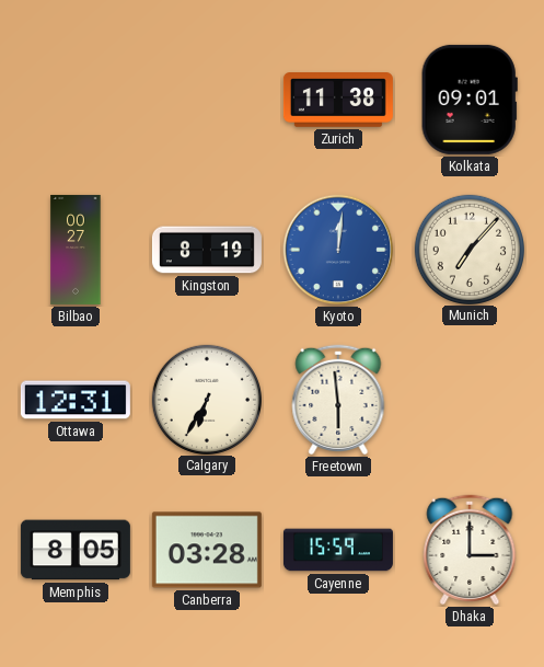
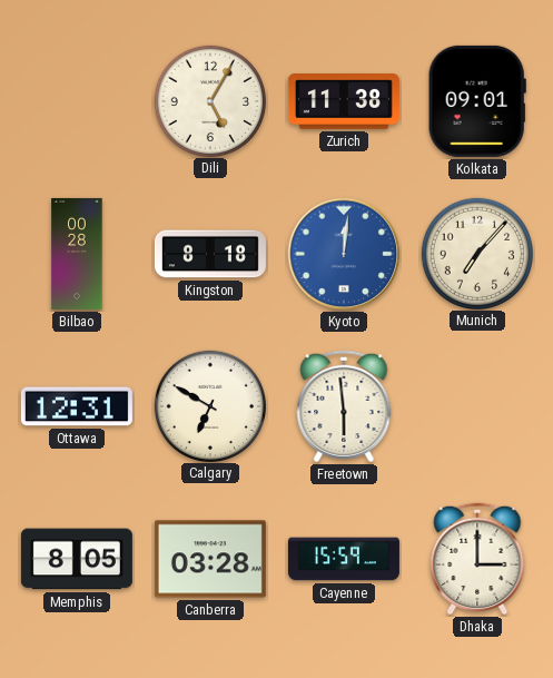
Dili: none -> 5:05 (209, 100)
Bilbao: 00:27 -> 00:28 (77, 254)
Kingston: 8:19 -> 8:18 (210, 254)
Calgary: 6:35 -> 6:50 (209, 405)
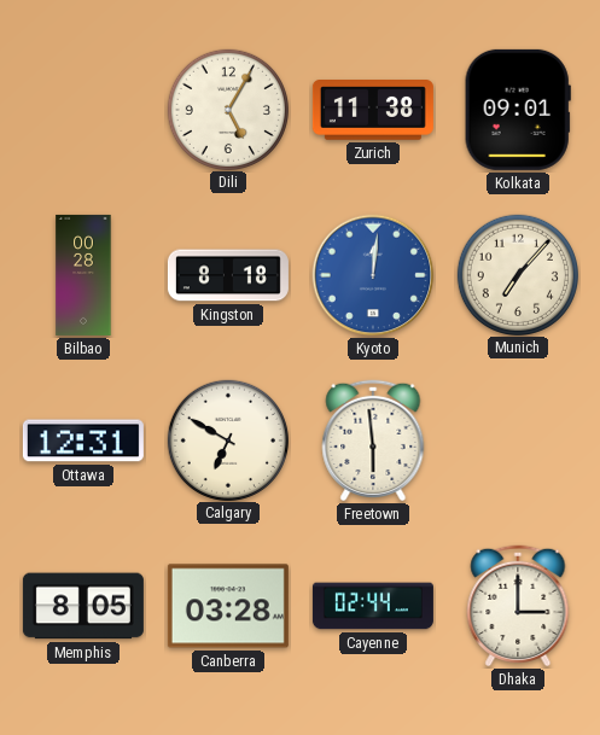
Cayenne: 15:59 -> 02:44 (373, 606)
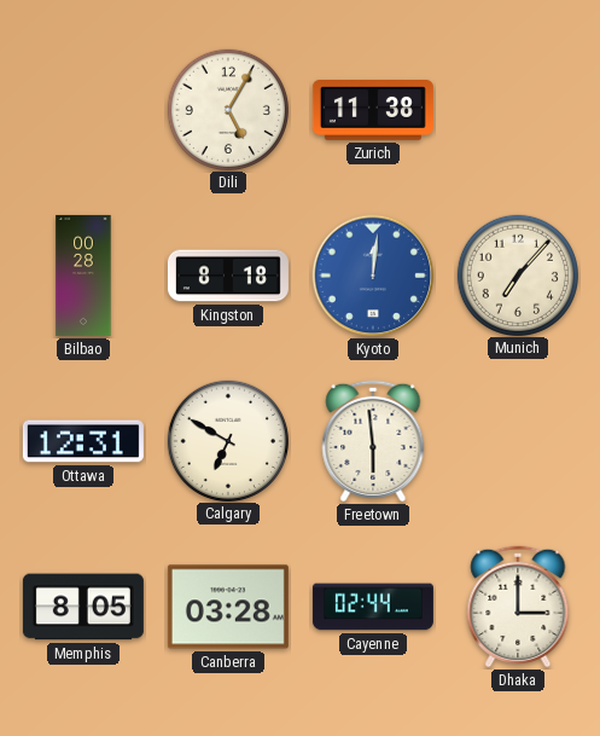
Kolkata: 09:01 -> none (518, 110)
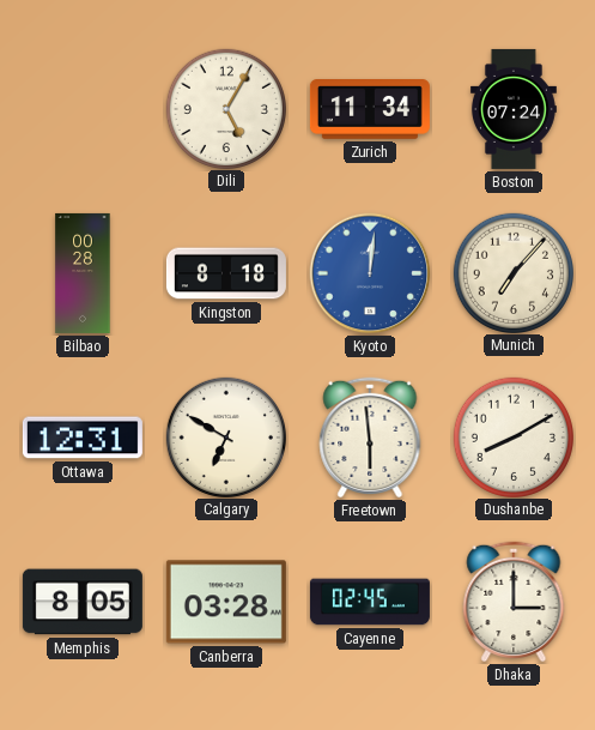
Zurich: 11:38 -> 11:34 (370, 110)
Boston: none -> 07:24 (514, 109)
Dushanbe: none -> 8:10 (512, 436)
Cayenne: 02:44 -> 02:45 (370, 602)
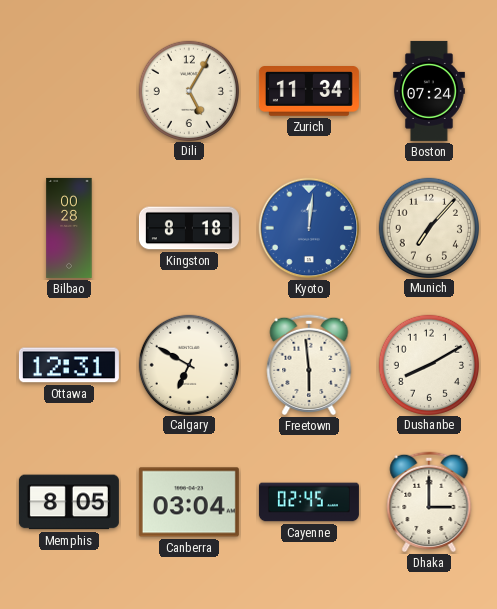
Canberra: 03:28 -> 03:04 (189, 502)
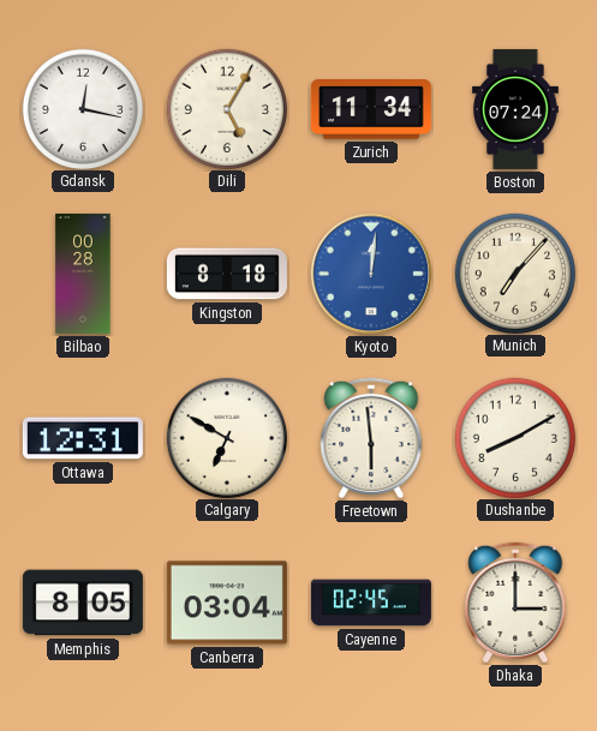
Gdansk: none -> 12:17 (82, 108)
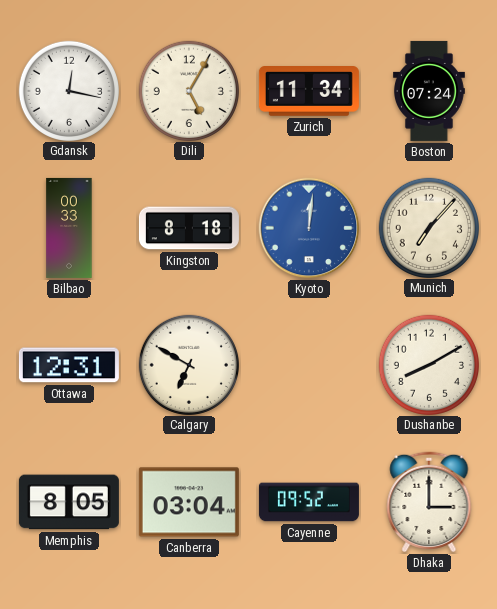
Bilbao: 00:28 -> 00:33 (69, 228)
Freetown: 5:59 -> none (371, 438)
Cayenne: 02:45 -> 09:52 (309, 502)
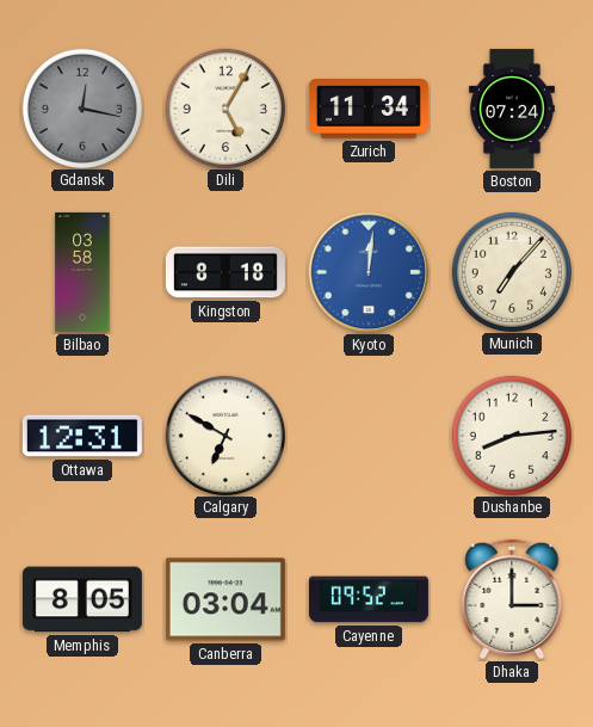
Gdansk dial: white -> grey (81, 107)
Bilbao: 00:33 -> 03:58 (82, 272)
Dushanbe: 8:10 -> 8:14 (511, 435)
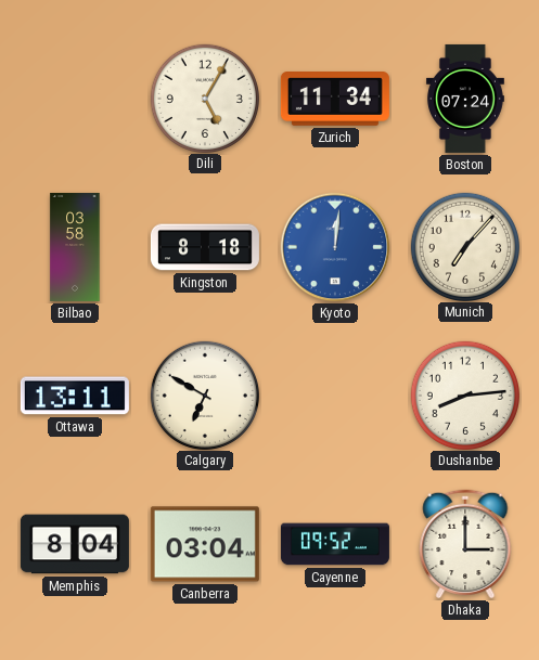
Gdansk: 12:17 -> none (81, 107)
Ottawa: 12:31 -> 13:11 (75, 396)
Memphis: 8:05 -> 8:04 (75, 544)
